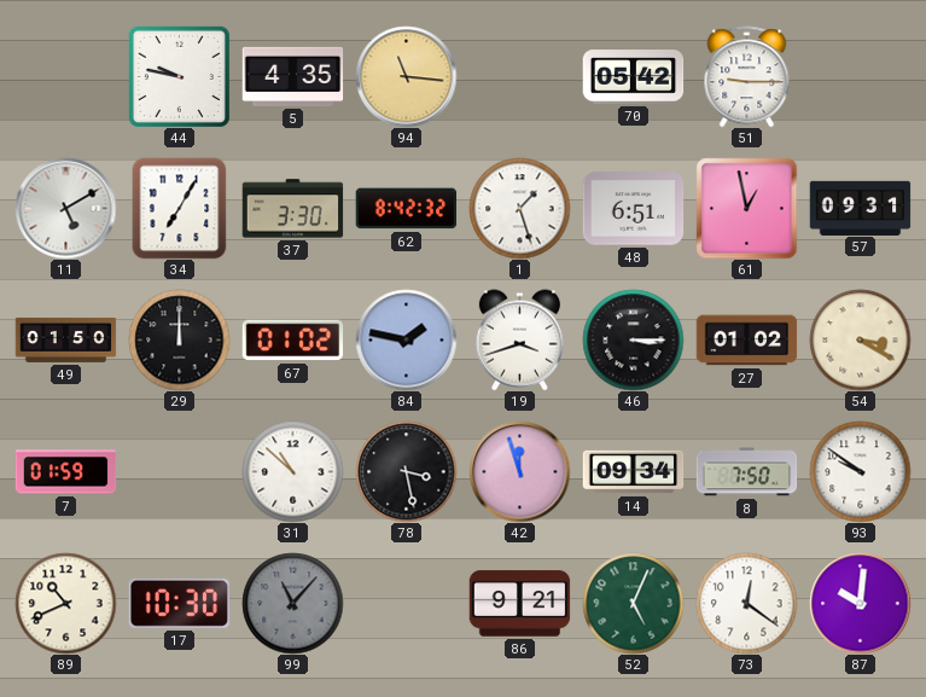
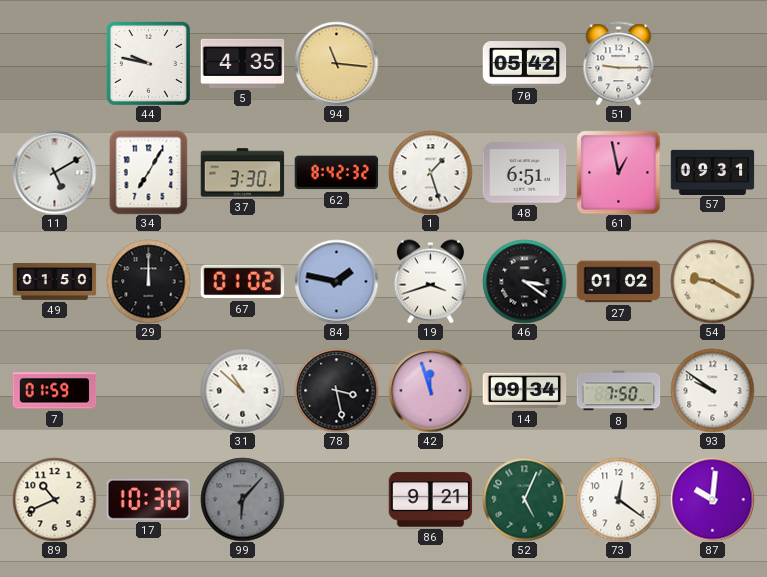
46: 3:15 -> 3:21 (524, 281)
54: 3:20 -> 9:20 (712, 281)
99: 11:07 -> 6:07 (242, 499)
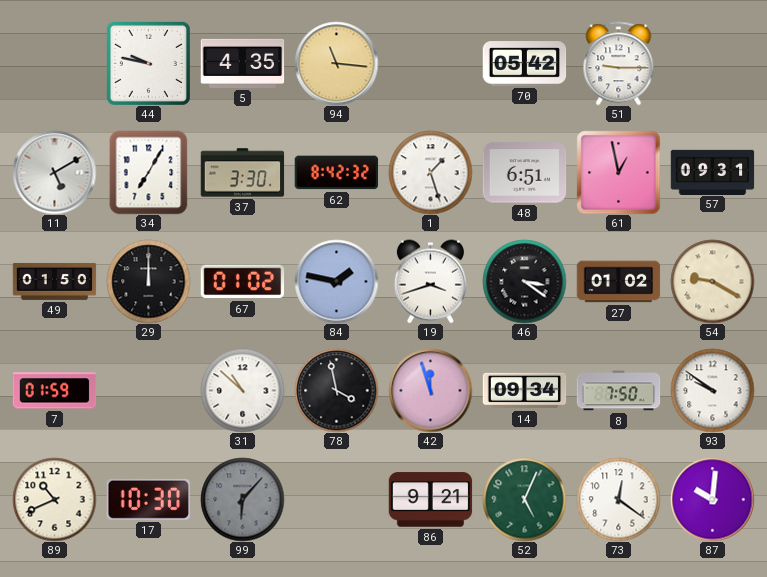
78: 3:28 -> 3:58 (336, 390)
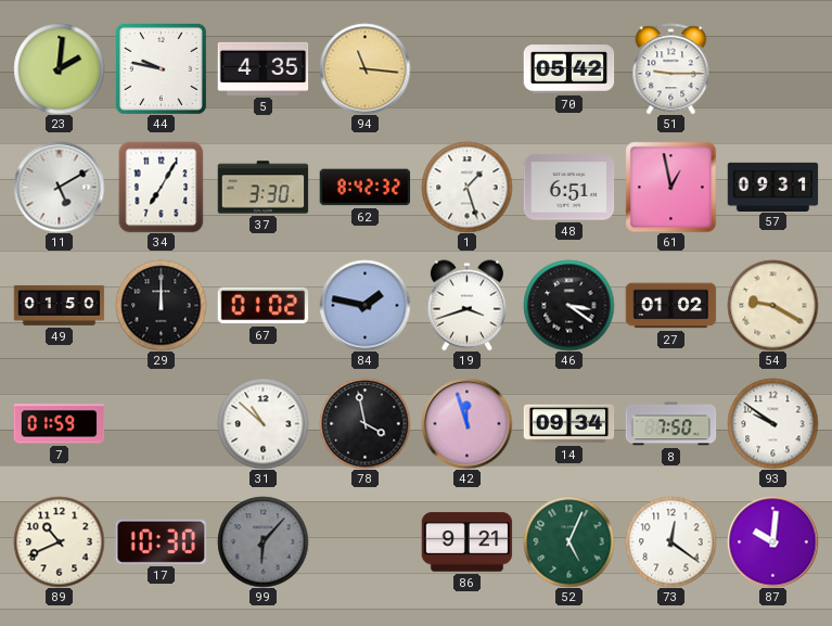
23: none -> 2:01 (59, 68)
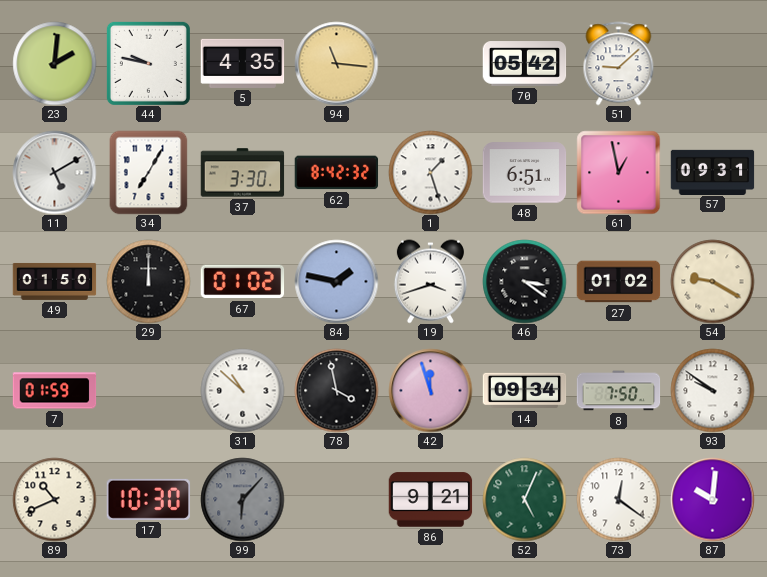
51: 9:15 -> 9:08 (619, 63)
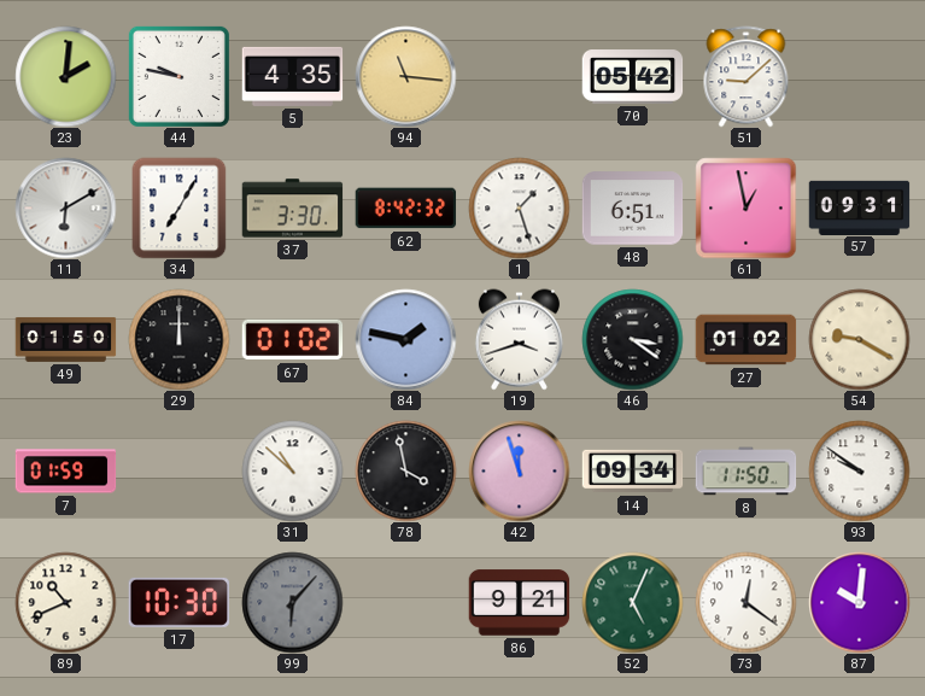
11: 5:10 -> 6:10 (65, 207)
8: 7:50 -> 11:50 (745, 472)
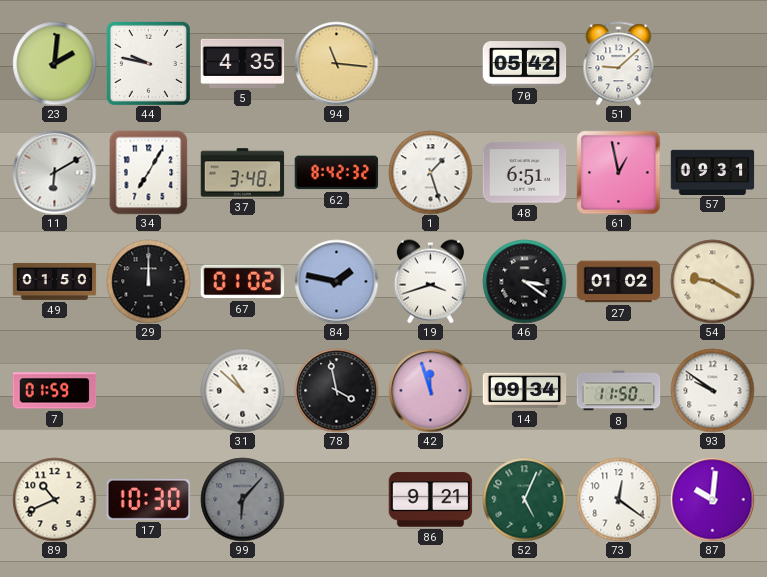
37: 3:30 -> 3:48 (242, 173)
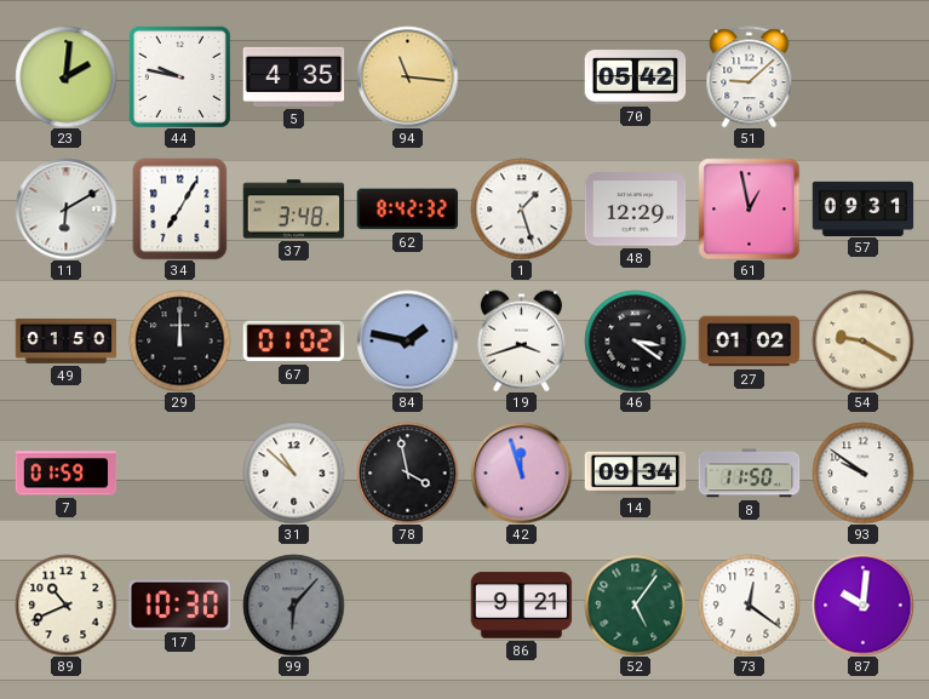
48: 6:51 -> 12:29 (635, 210)
52: 5:04 -> 5:06 (635, 605)
